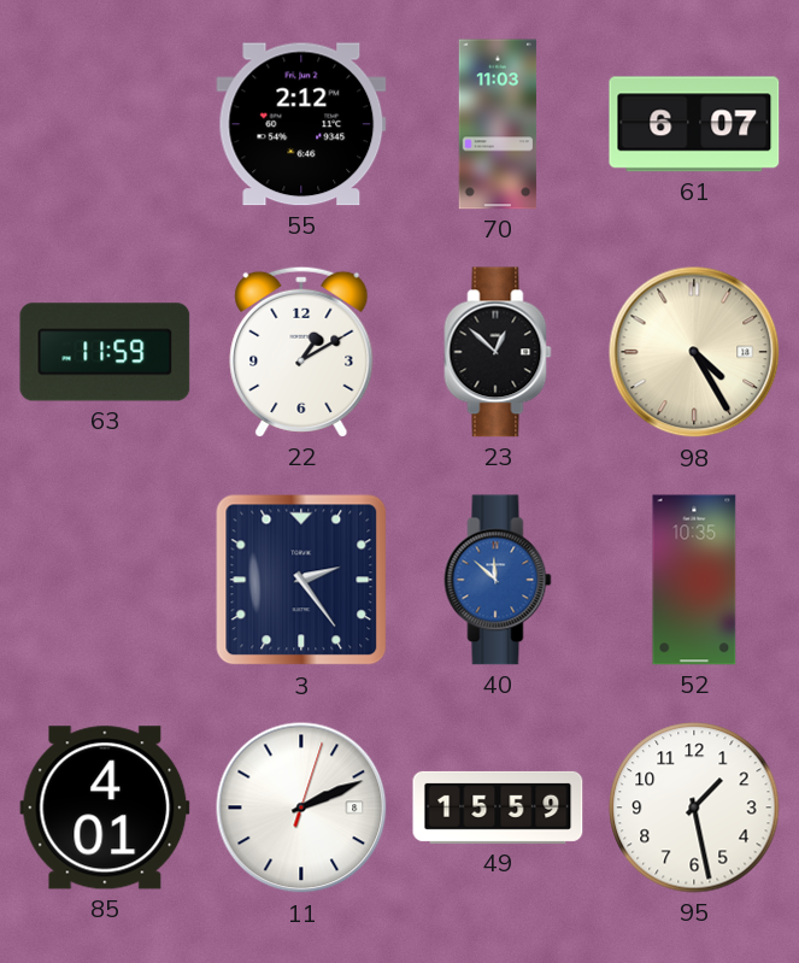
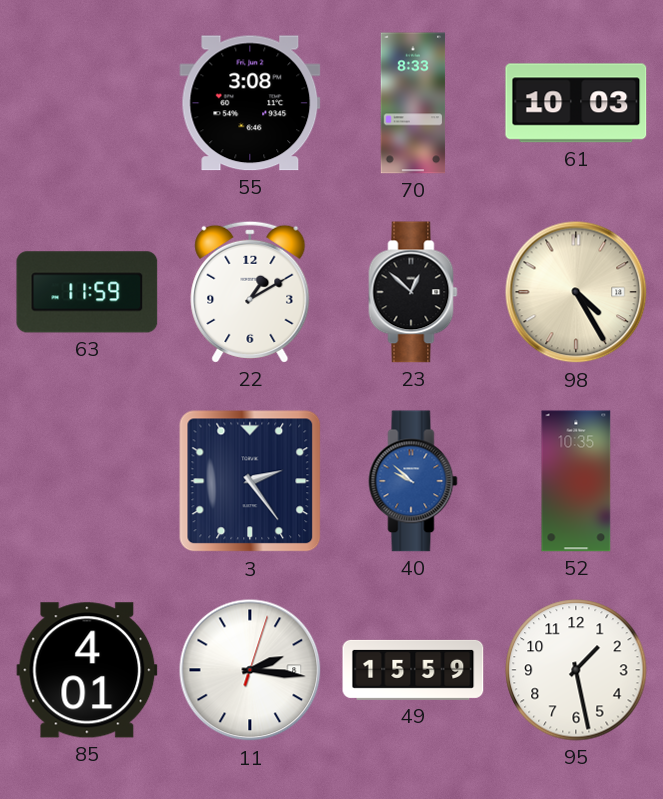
55: 2:12 -> 3:08 (250, 103)
70: 11:03 -> 8:33 (413, 103)
61: 6:07 -> 10:03 (576, 103)
40: 11:52 -> 9:52 (413, 481)
11: 2:11 -> 2:16 (250, 670)
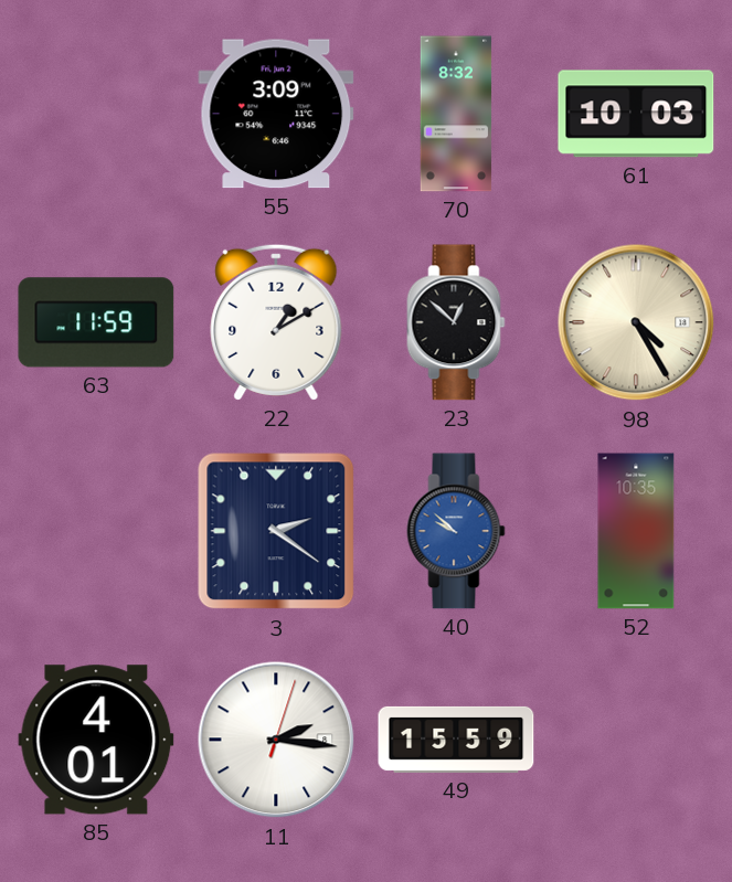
55: 3:08 -> 3:09 (276, 114)
70: 8:33 -> 8:32 (456, 114)
3: 2:24 -> 2:21 (276, 531)
95: 1:28 -> none (576, 670)
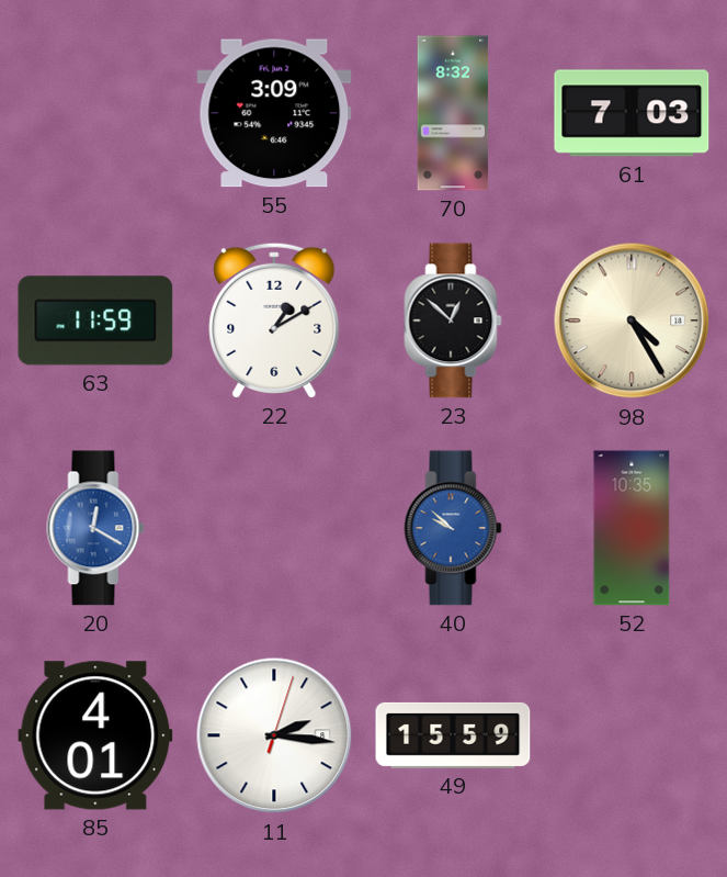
61: 10:03 -> 7:03 (632, 113)
20: none -> 12:20 (95, 528)
3: 2:21 -> none (276, 531)
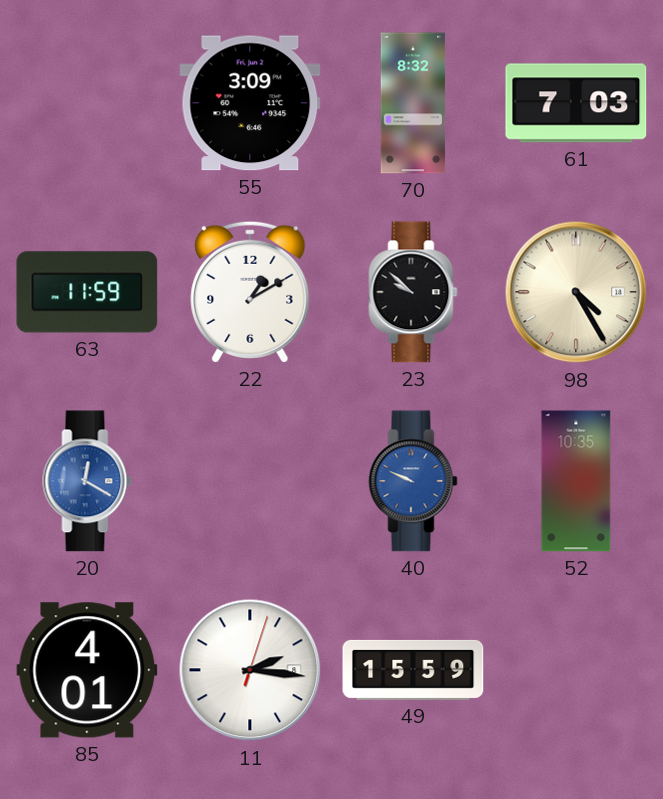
23: 12:52 -> 9:52 (413, 292)
40: 9:52 -> 9:49 (413, 481)
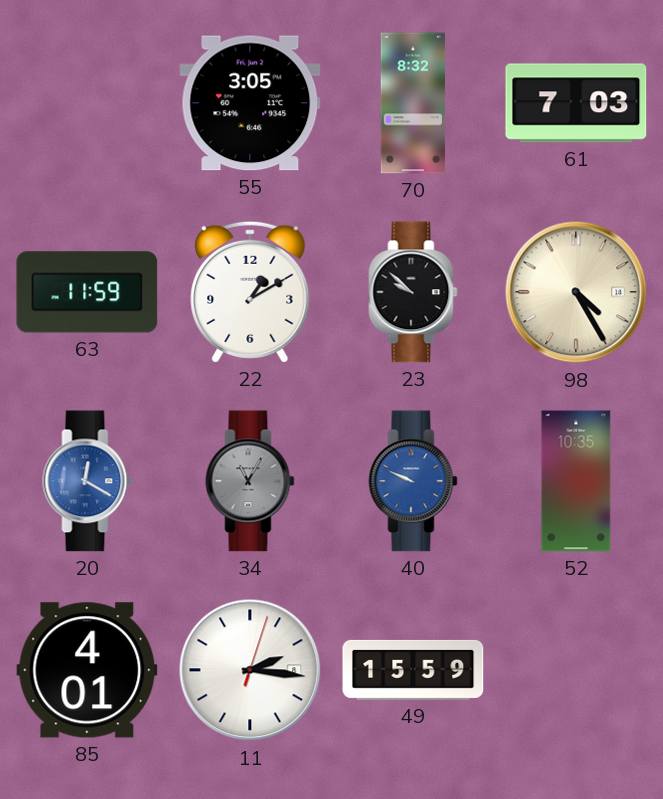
55: 3:09 -> 3:05 (250, 103)
34: none -> 11:05 (250, 481)
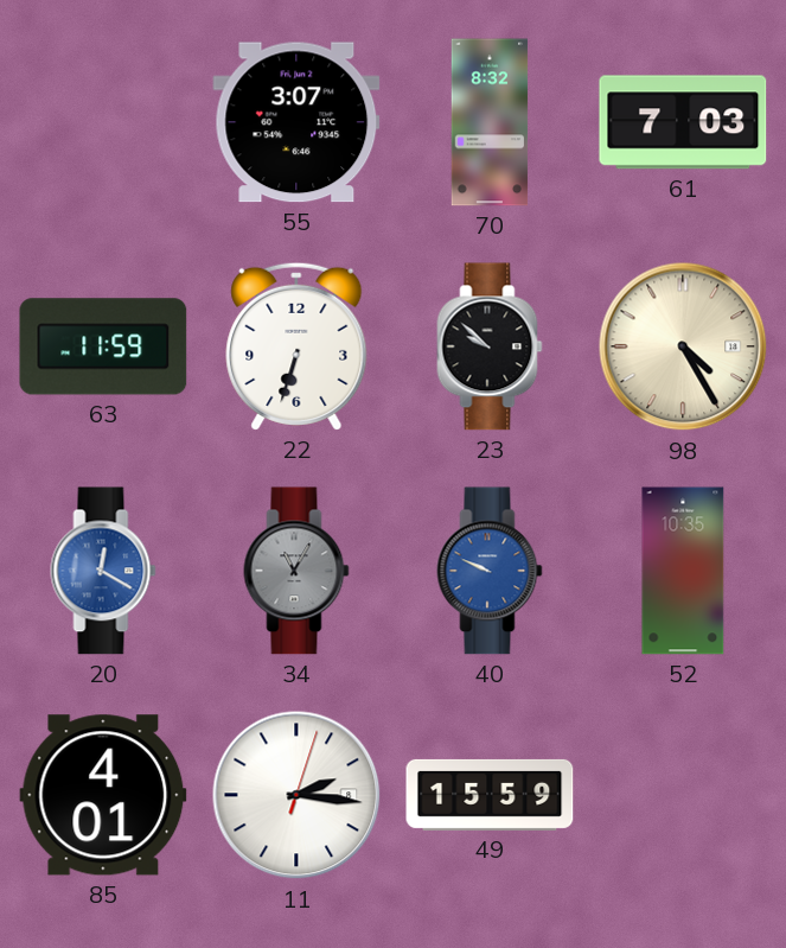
55: 3:05 -> 3:07 (296, 122)
22: 1:10 -> 6:33 (296, 346)
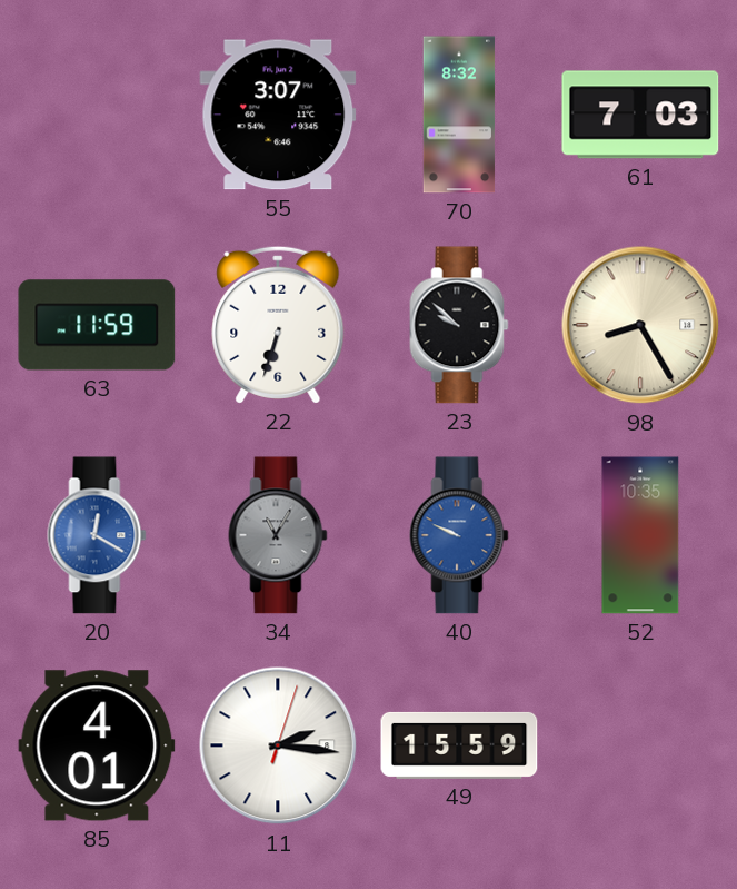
98: 4:25 -> 8:25 (640, 325)
